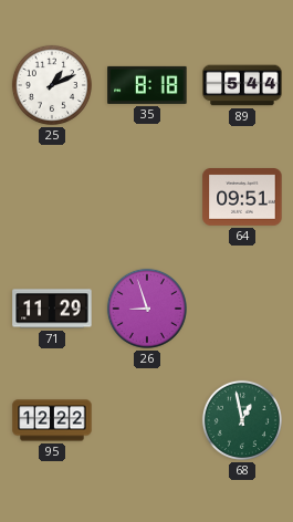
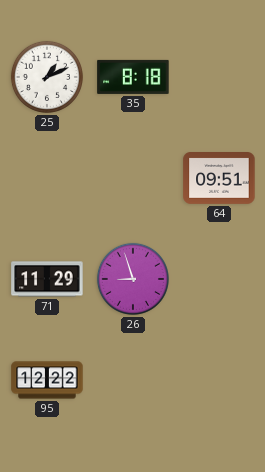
89: 5:44 -> none (242, 85)
68: 12:58 -> none (242, 420)
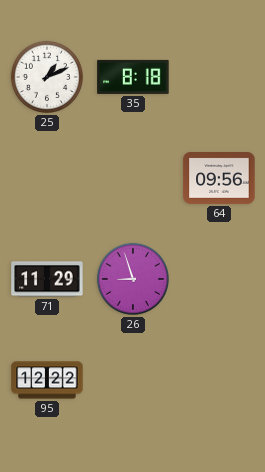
64: 09:51 -> 09:56 (219, 179)
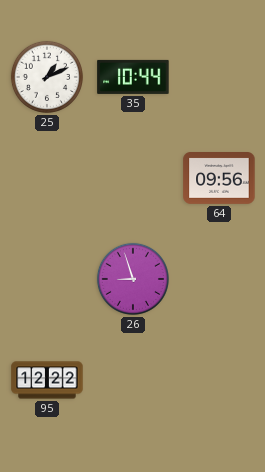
35: 8:18 -> 10:44 (133, 77)
71: 11:29 -> none (47, 279)
